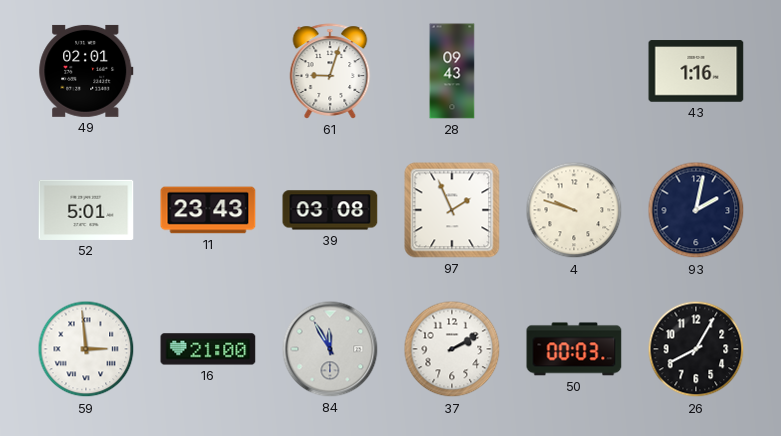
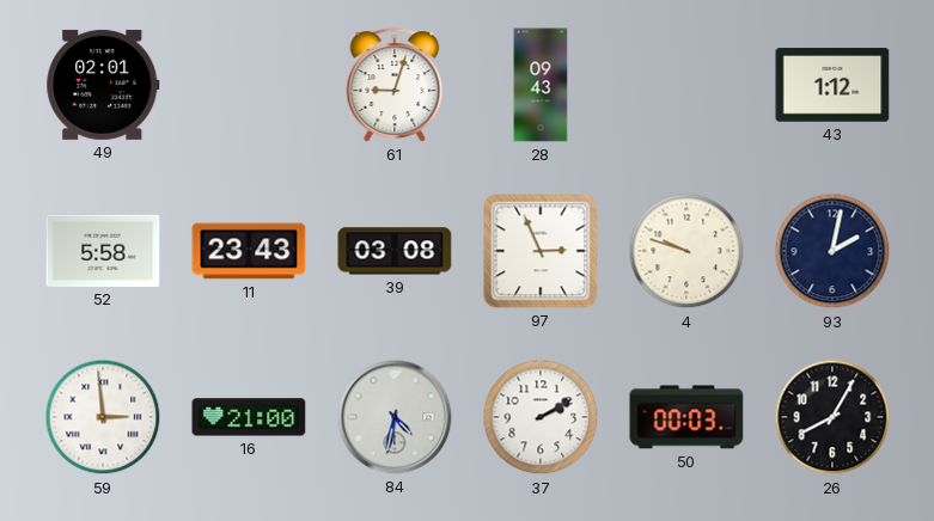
43: 1:16 -> 1:12 (832, 85)
52: 5:01 -> 5:58 (103, 251)
97: 1:56 -> 2:56 (541, 251)
84: 11:55 -> 4:32 (395, 417)
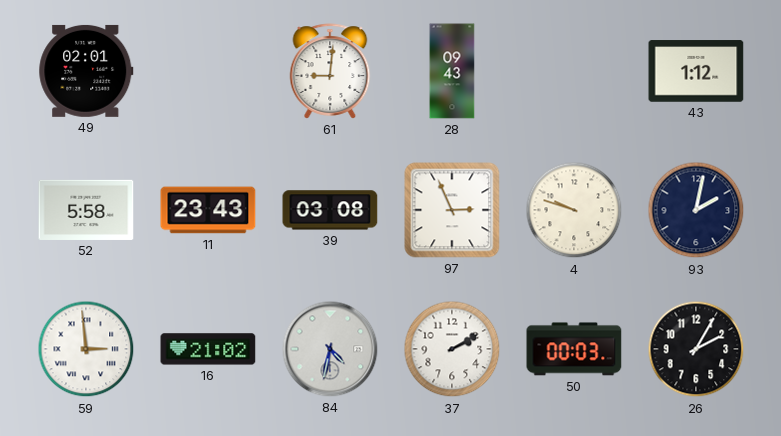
61: 9:03 -> 9:01 (330, 71)
16: 21:00 -> 21:02 (208, 349)
26: 8:05 -> 2:05 (696, 349)
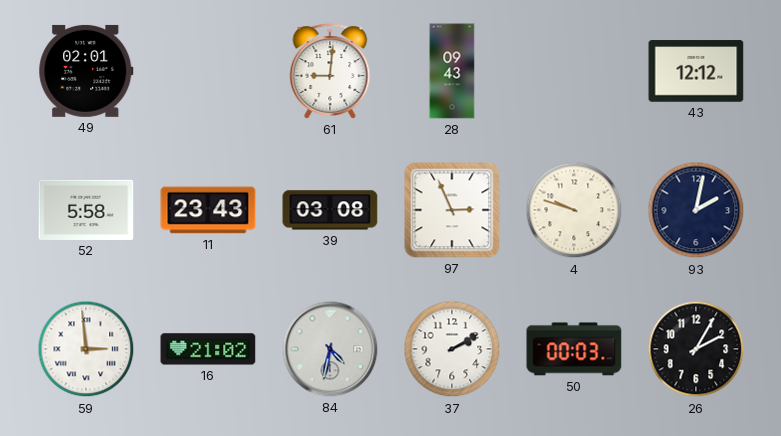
43: 1:12 -> 12:12 (696, 71)
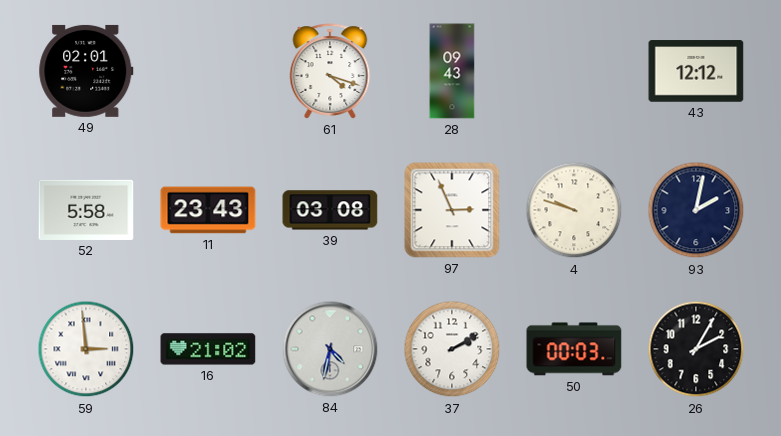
61: 9:01 -> 4:18 (330, 71)
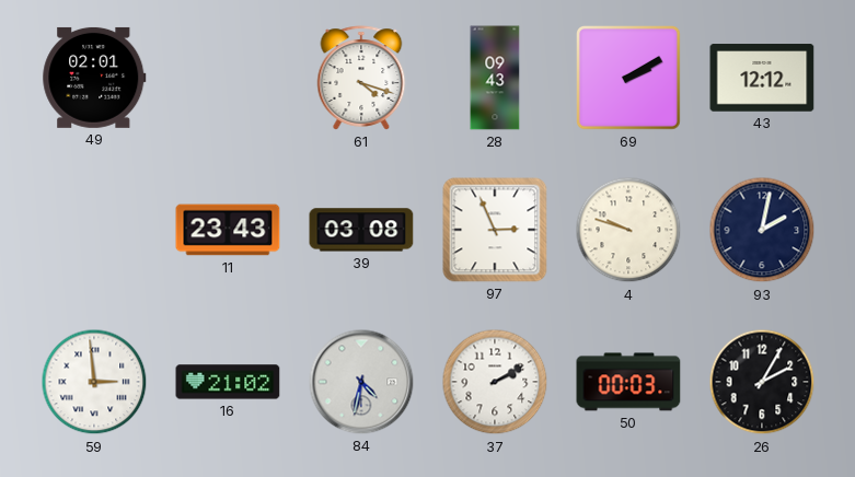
69: none -> 2:10 (629, 79)
52: 5:58 -> none (86, 210)
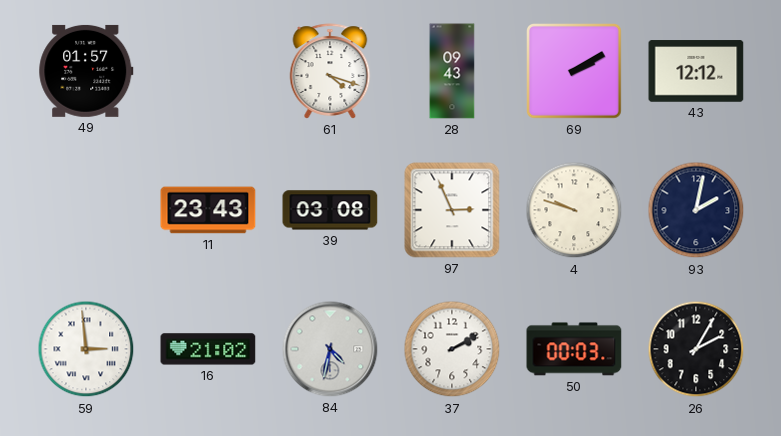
49: 02:01 -> 01:57 (86, 71)
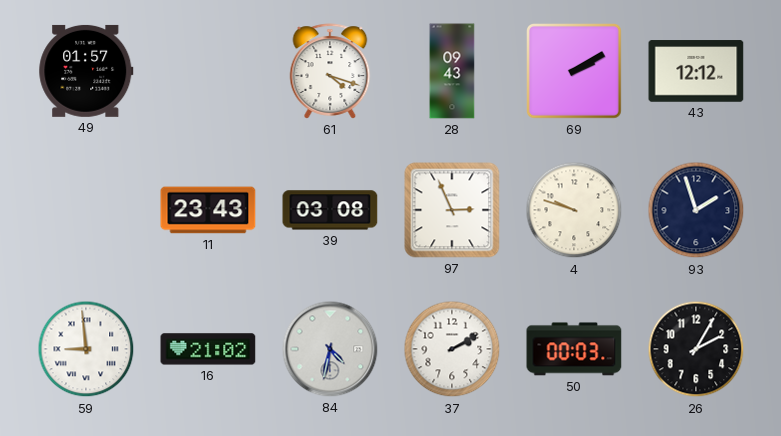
93: 2:02 -> 1:57 (696, 210)
59: 2:59 -> 8:59 (86, 349)
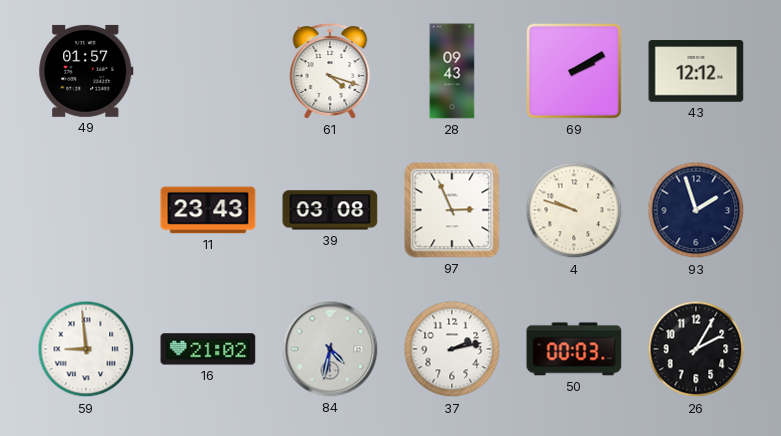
37: 2:10 -> 2:13 (452, 349)
